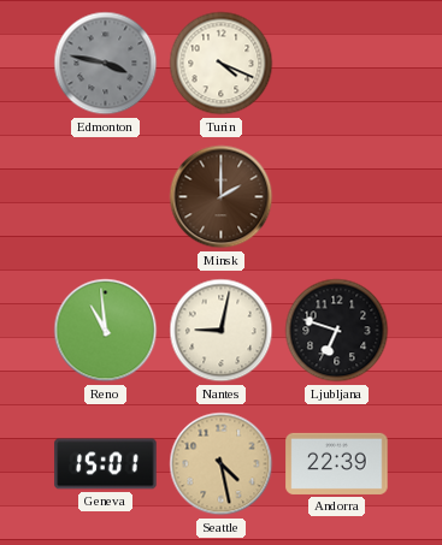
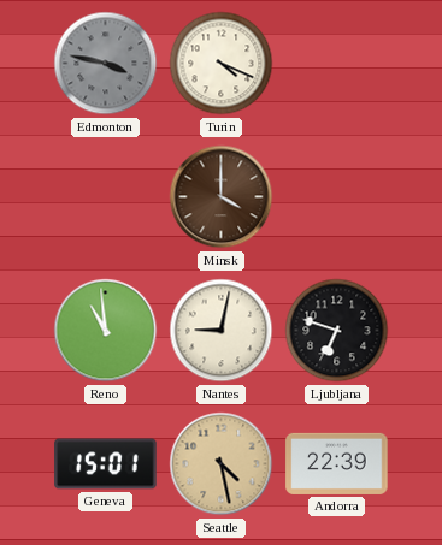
Minsk: 2:00 -> 4:00 (222, 197)
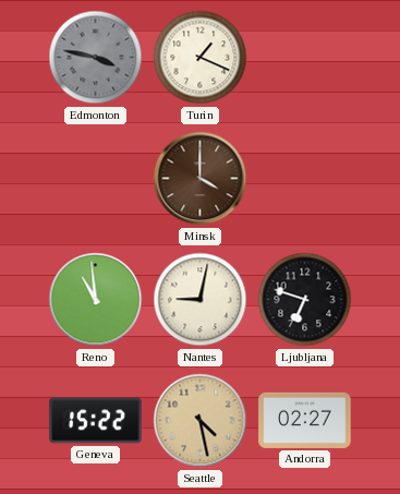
Turin: 4:19 -> 1:19 (201, 58)
Geneva: 15:01 -> 15:22 (96, 421)
Andorra: 22:39 -> 02:27 (305, 420)
